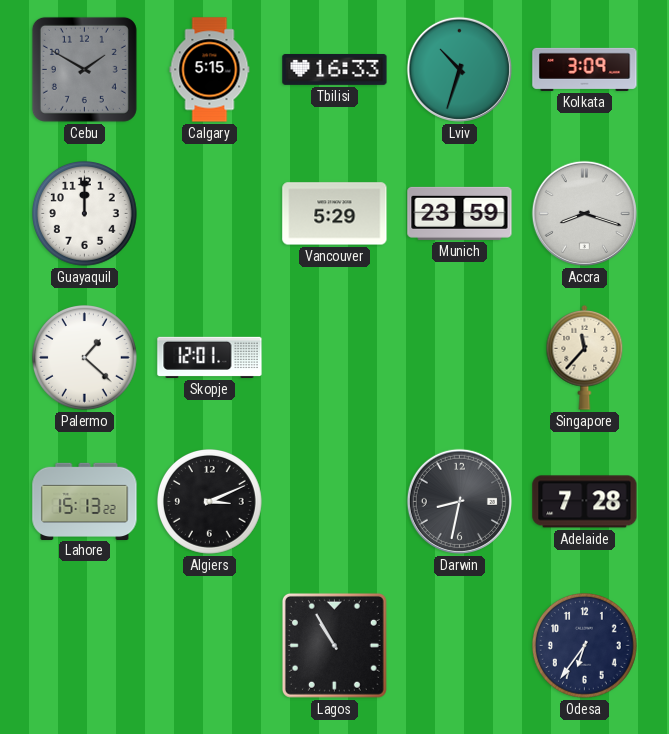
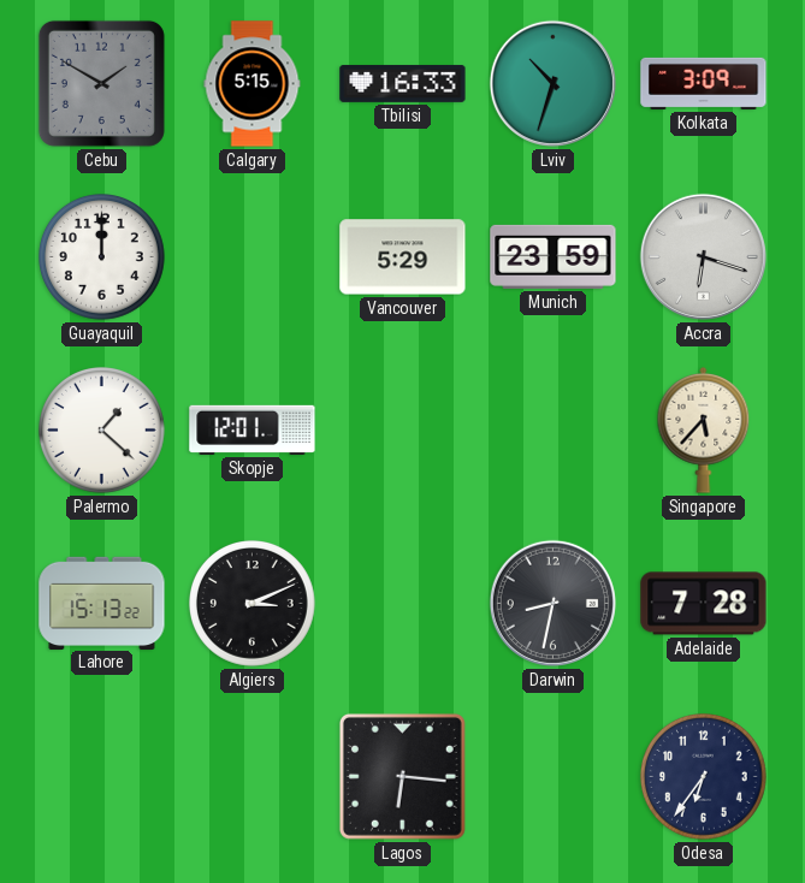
Accra: 8:18 -> 6:18 (703, 256)
Singapore: 11:37 -> 5:37 (704, 431)
Lagos: 10:55 -> 6:16 (402, 776)
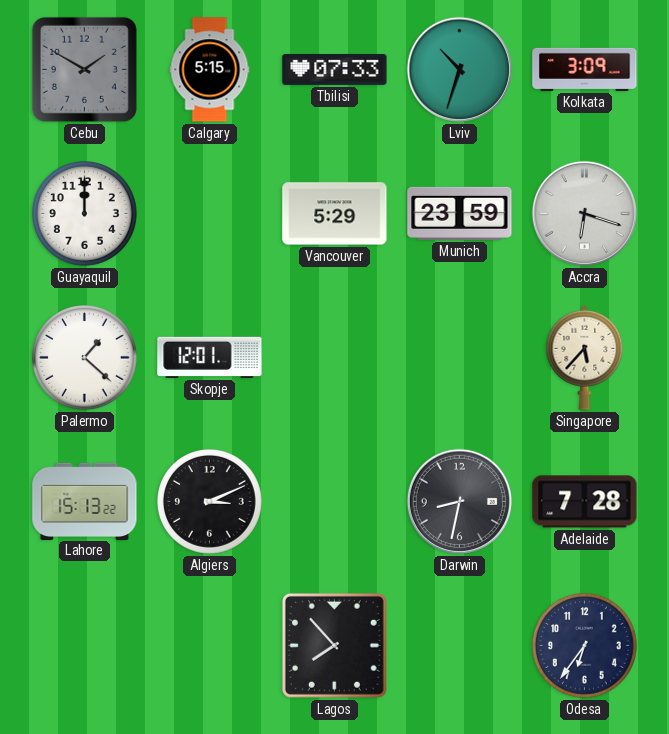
Tbilisi: 16:33 -> 07:33 (335, 69)
Lagos: 6:16 -> 7:53 (334, 645)
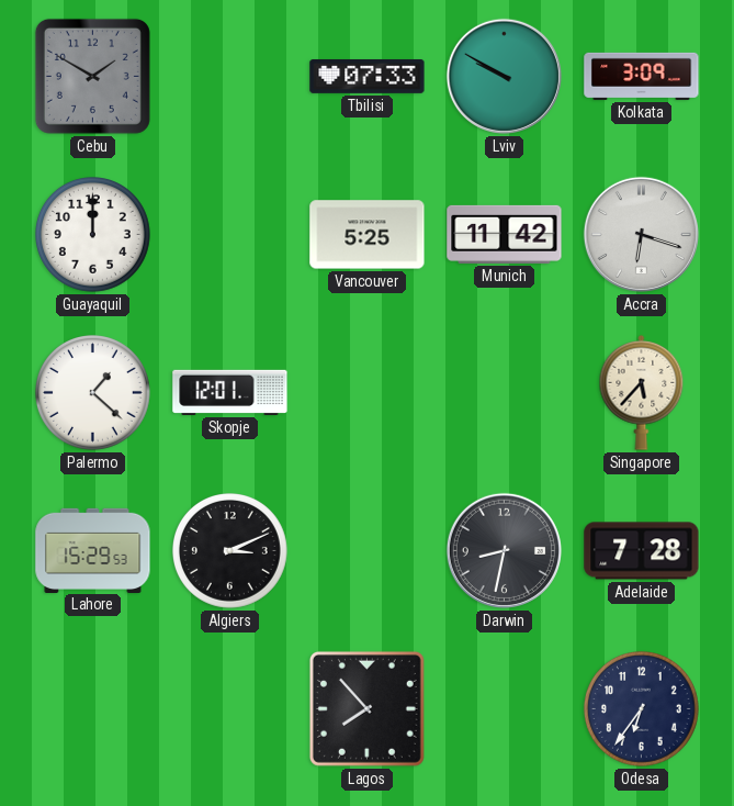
Calgary: 5:15 -> none (210, 70)
Lviv: 10:33 -> 9:50 (504, 76)
Vancouver: 5:29 -> 5:25 (368, 235)
Munich: 23:59 -> 11:42 (505, 234)
Lahore: 15:13 -> 15:29 (93, 550)
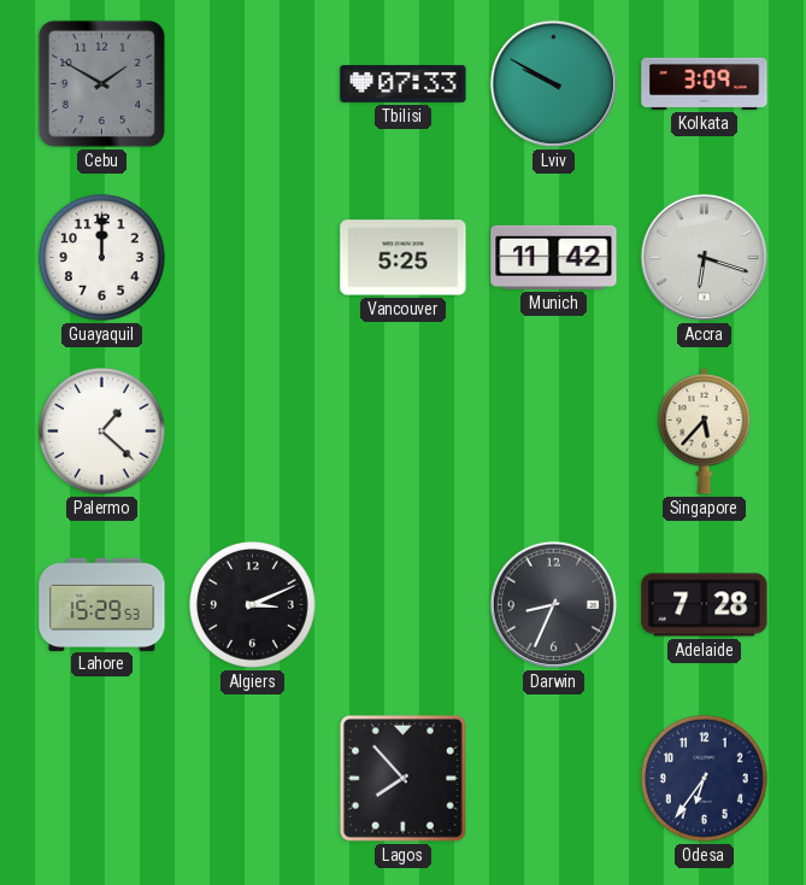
Skopje: 12:01 -> none (230, 392)
Darwin: 8:32 -> 8:34 (553, 604)
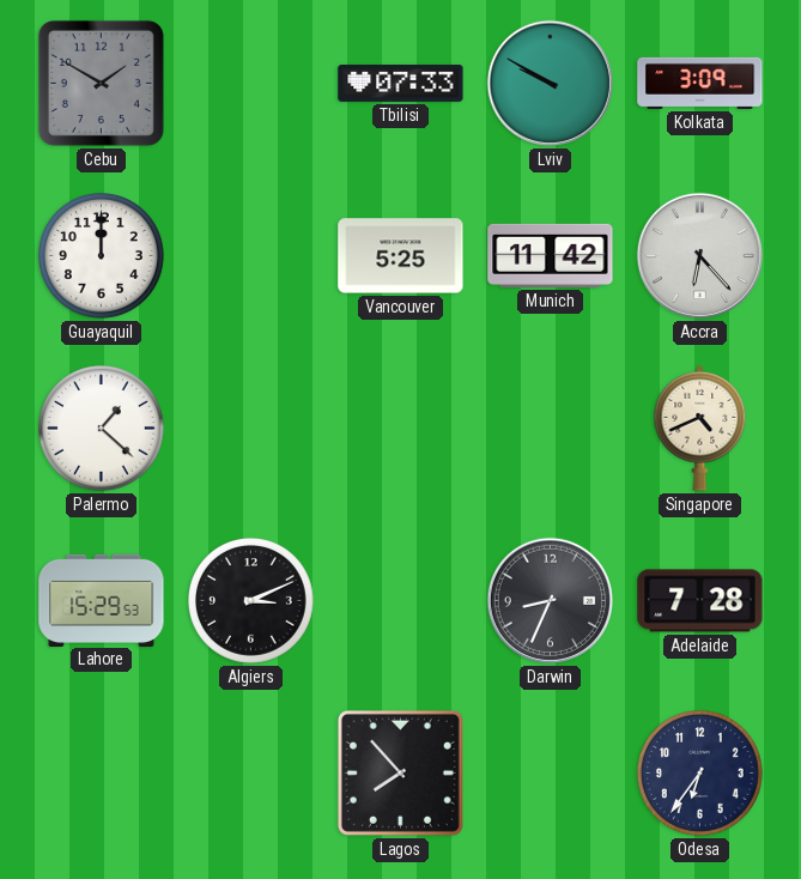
Accra: 6:18 -> 6:23 (699, 255)
Singapore: 5:37 -> 4:41 (700, 429)
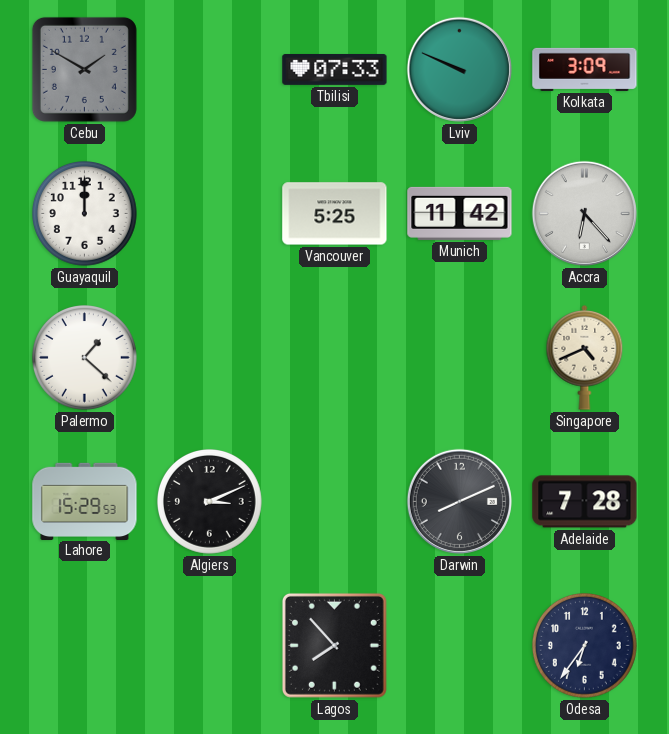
Lviv: 9:50 -> 9:49 (459, 69)
Darwin: 8:34 -> 8:11 (459, 501)
